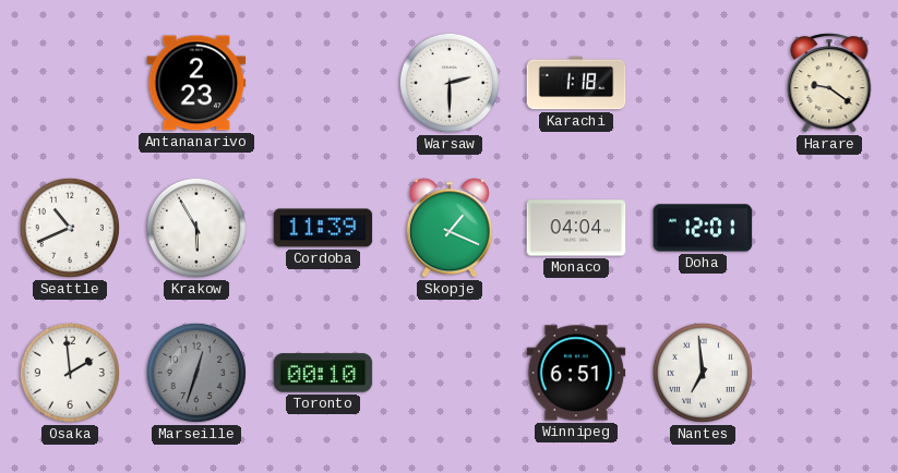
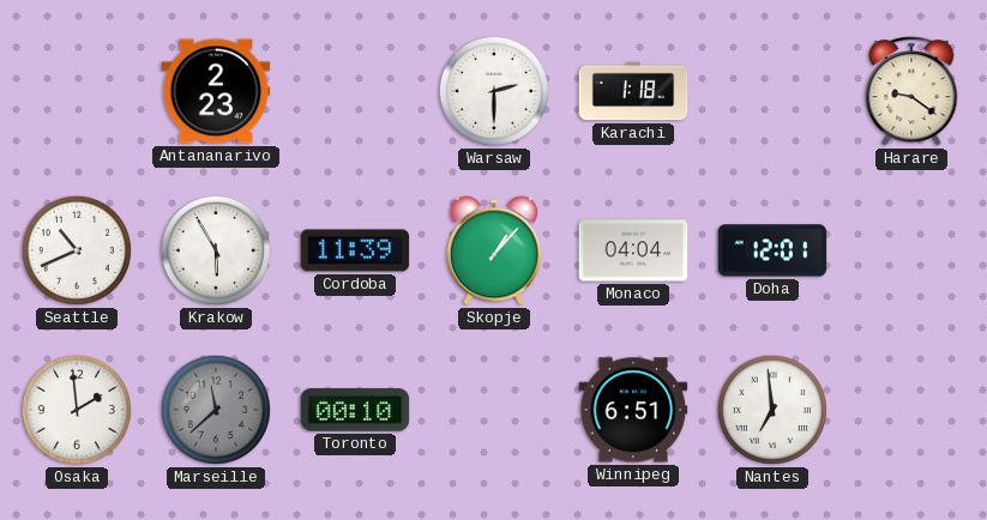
Skopje: 1:19 -> 1:07 (494, 250)
Marseille: 12:33 -> 11:38 (216, 410)
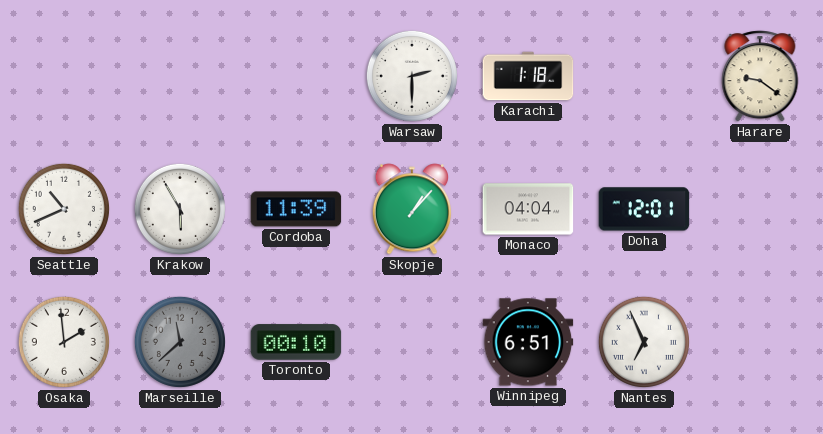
Antananarivo: 2:23 -> none (216, 91)
Nantes: 6:59 -> 6:56 (644, 342)
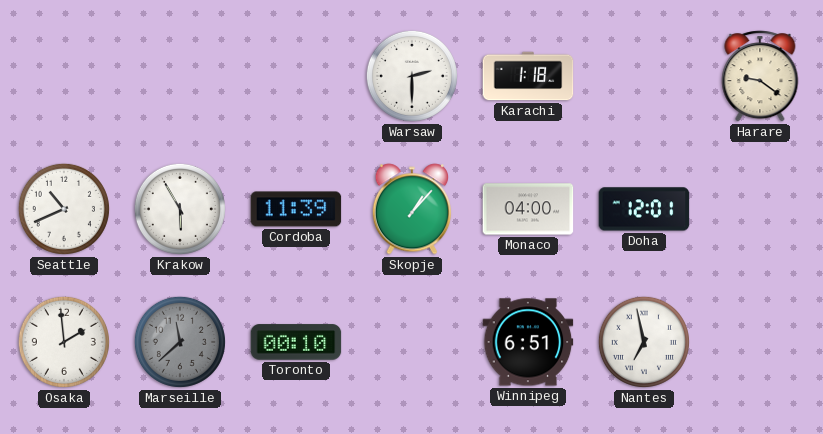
Monaco: 04:04 -> 04:00 (528, 209)
Nantes: 6:56 -> 6:58 (644, 342)
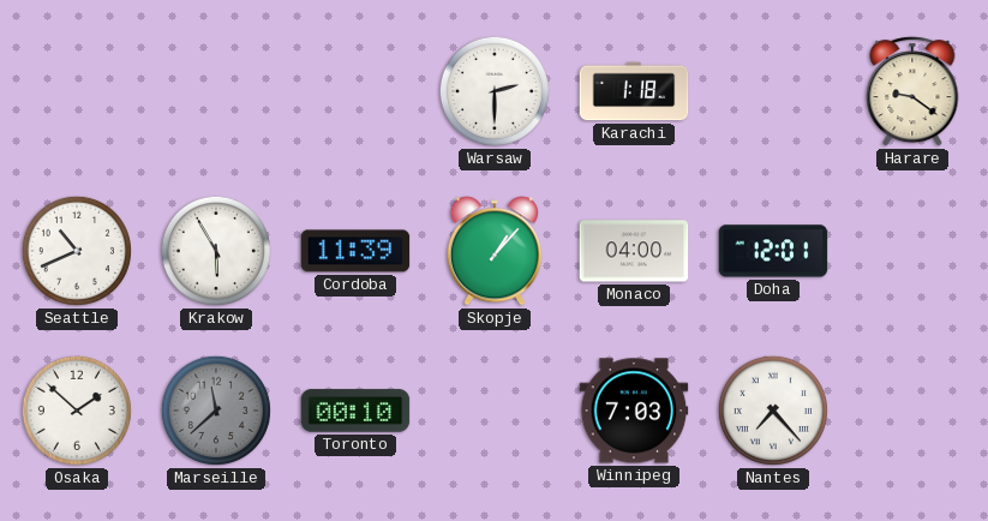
Osaka: 1:59 -> 1:52 (77, 411)
Winnipeg: 6:51 -> 7:03 (634, 411)
Nantes: 6:58 -> 7:23 (773, 411)
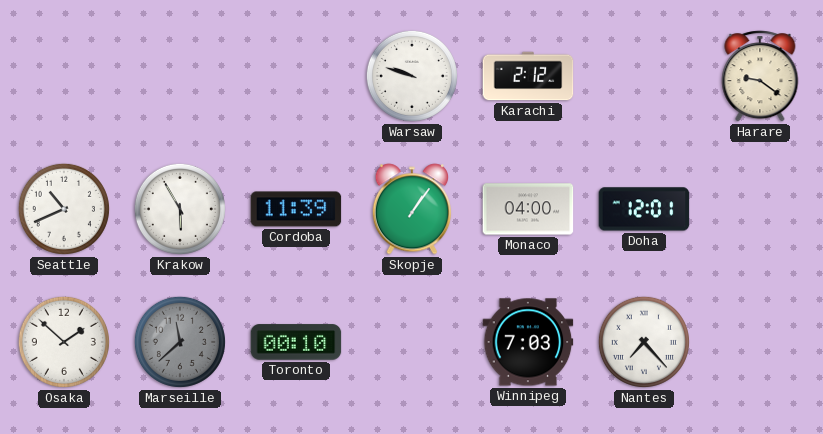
Warsaw: 2:30 -> 9:48 (412, 76)
Karachi: 1:18 -> 2:12 (528, 76)
Skopje: 1:07 -> 1:06 (412, 209)
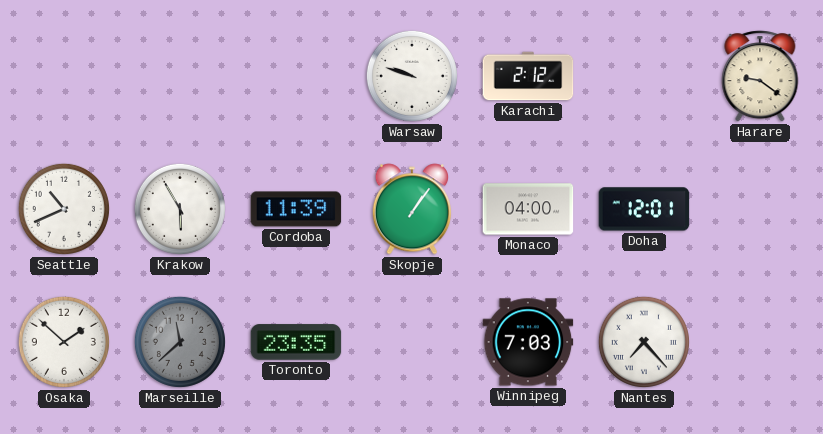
Toronto: 00:10 -> 23:35 (296, 342)
